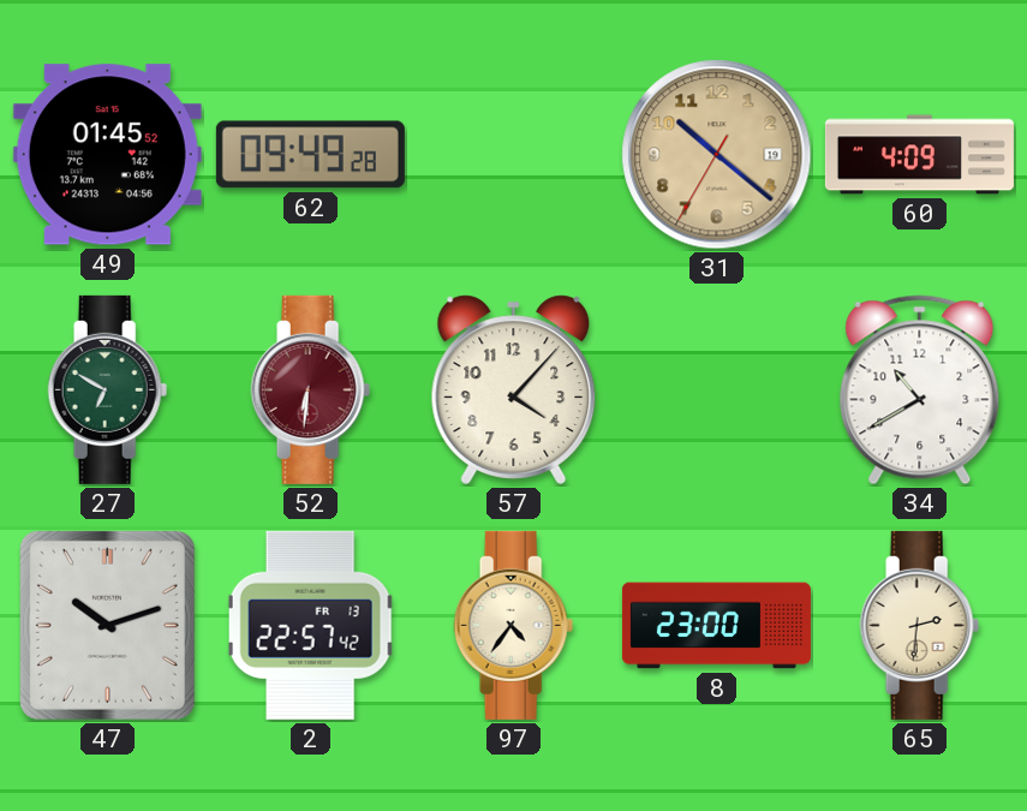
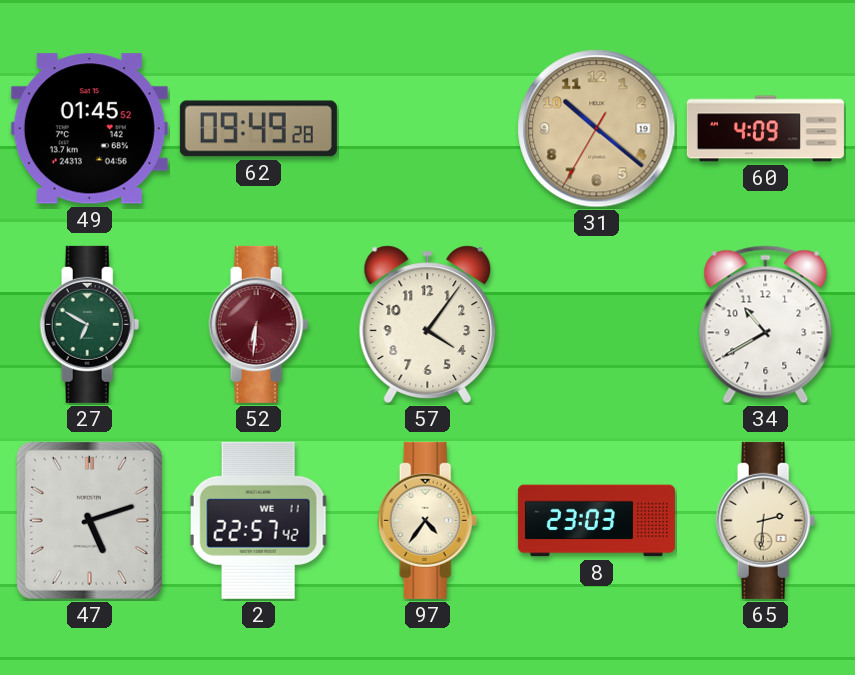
57: 4:07 -> 4:06 (428, 324)
47: 10:12 -> 5:12 (89, 520)
2 date: FR 13 -> WE 11 (258, 520)
8: 23:00 -> 23:03 (596, 521)
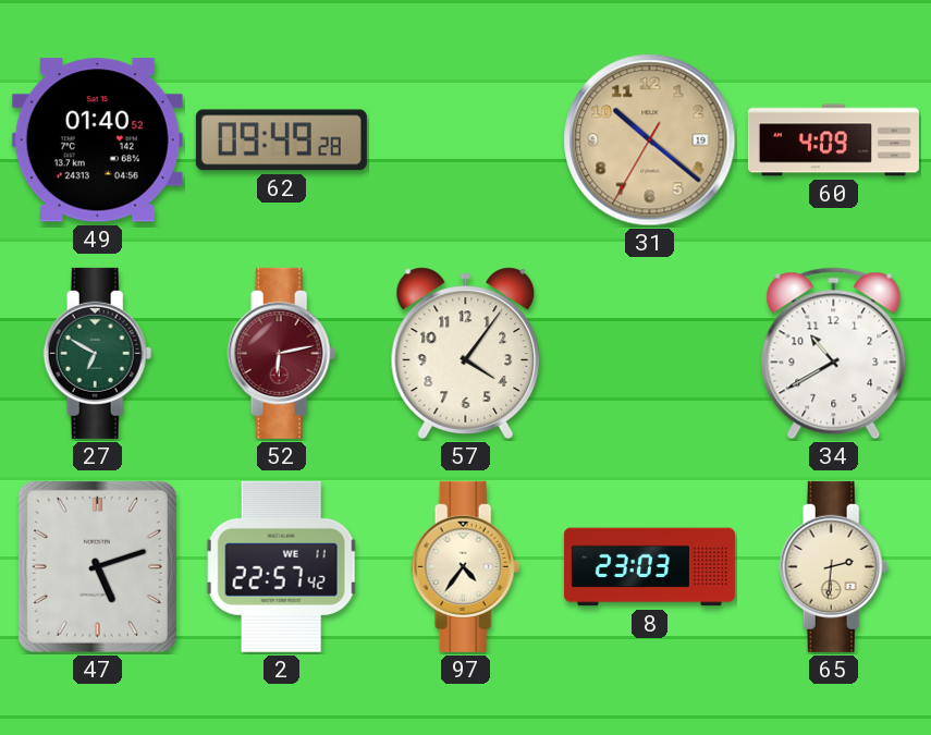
49: 01:45 -> 01:40 (97, 140)
52: 6:31 -> 6:13 (282, 353)
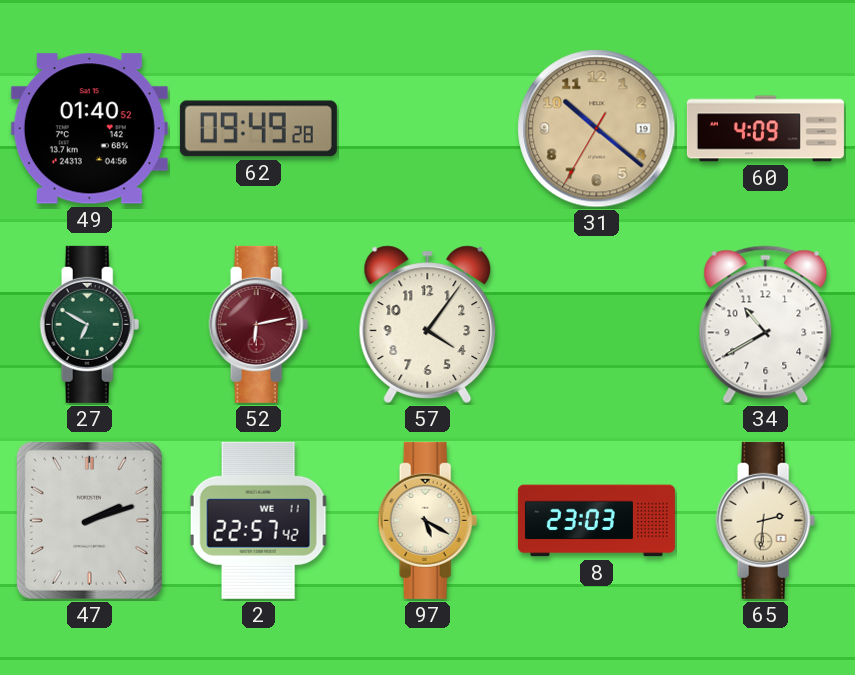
47: 5:12 -> 2:12 (89, 520)
97: 4:36 -> 5:20 (428, 520)
